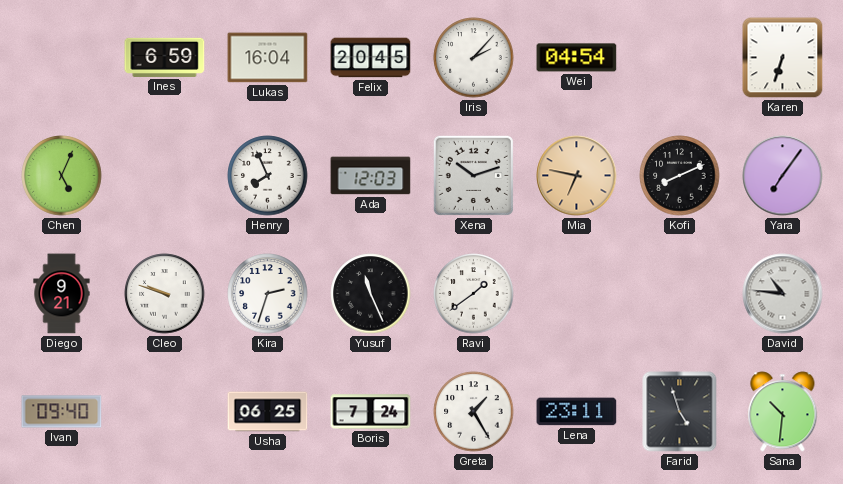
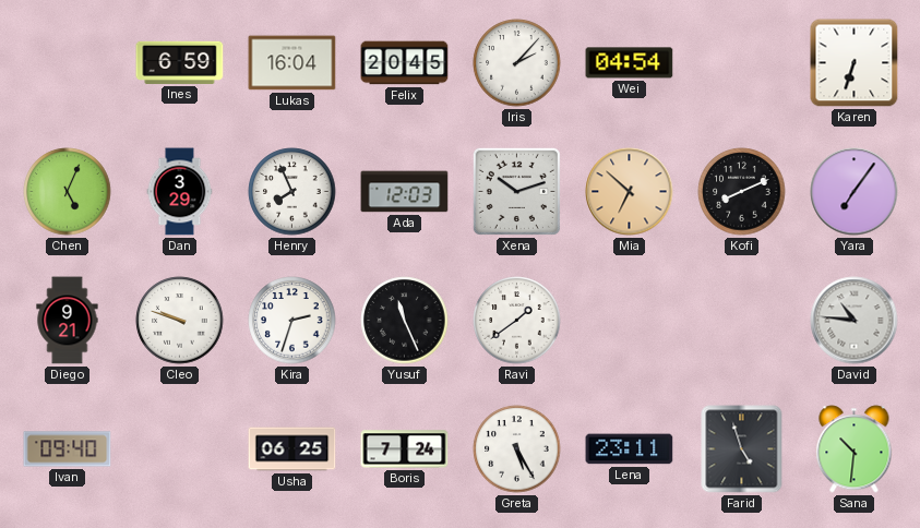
Dan: none -> 3:29 (180, 192)
Mia: 6:47 -> 6:52 (630, 192)
Greta: 1:25 -> 5:25 (517, 449)
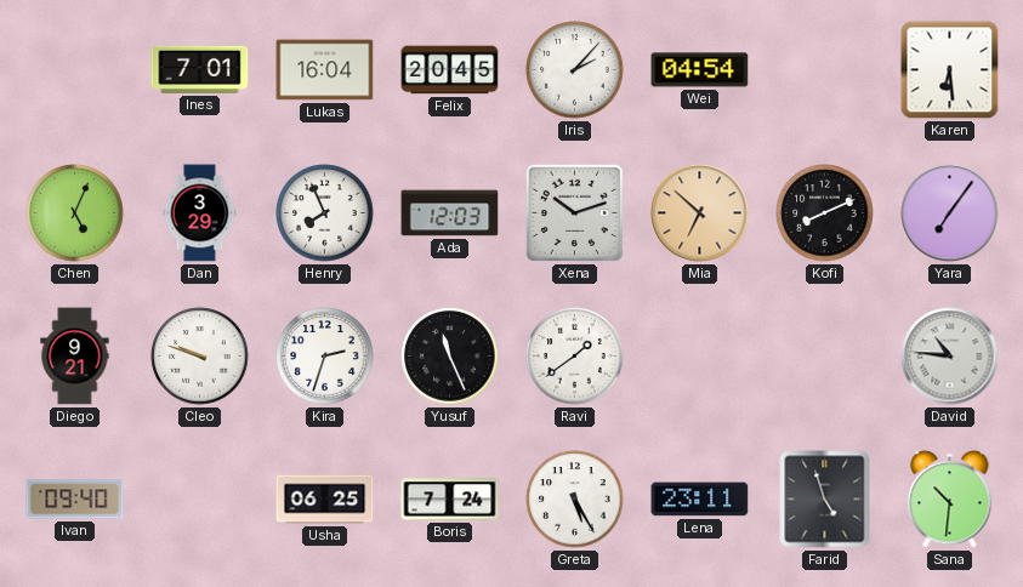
Ines: 6:59 -> 7:01 (200, 69)
Karen: 6:33 -> 6:29 (950, 70)
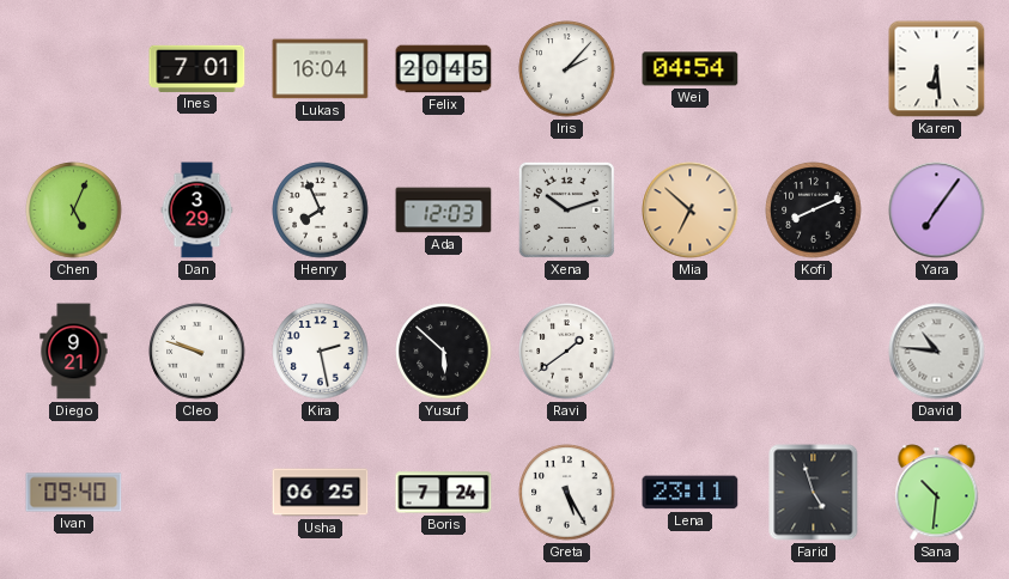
Kira: 2:33 -> 2:28 (321, 352)
Yusuf: 11:26 -> 5:52 (444, 352)
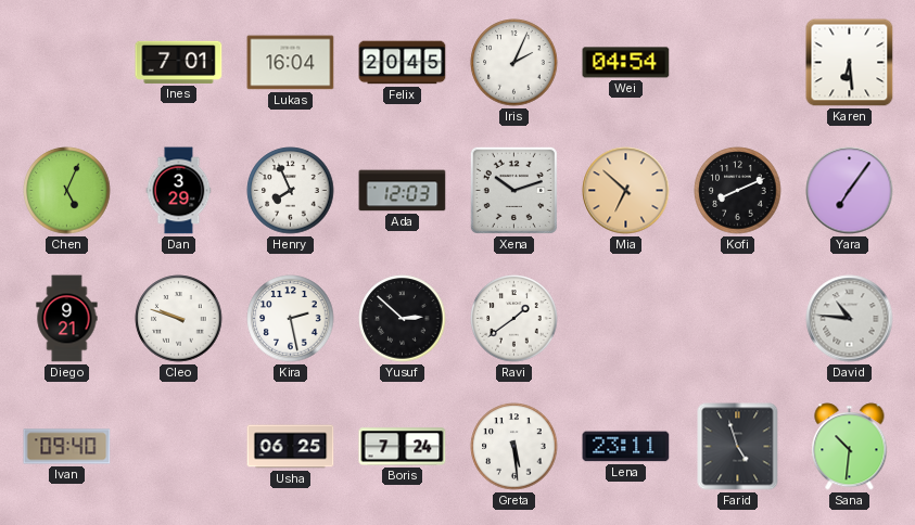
Iris: 2:07 -> 2:04 (514, 63)
Yusuf: 5:52 -> 2:52 (403, 319)
Greta: 5:25 -> 5:29 (514, 447)
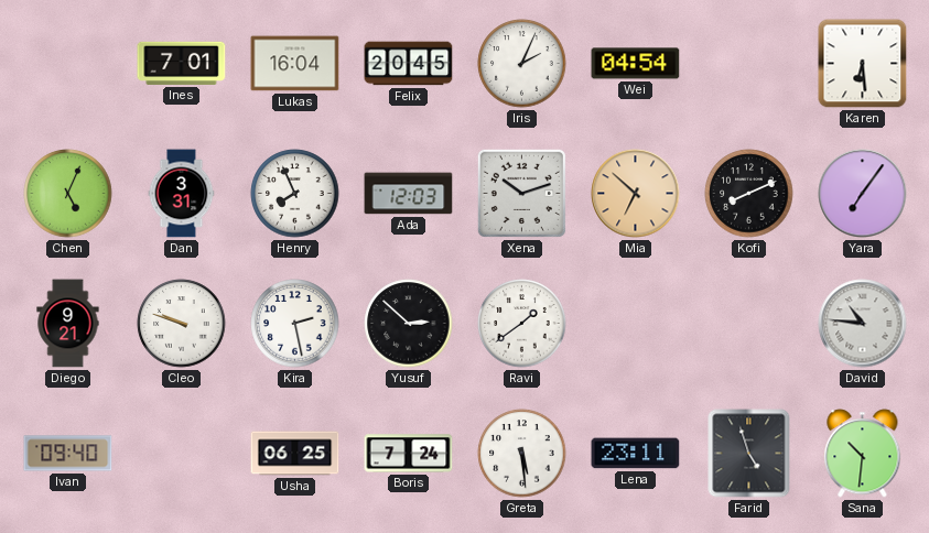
Dan: 3:29 -> 3:31 (182, 194)
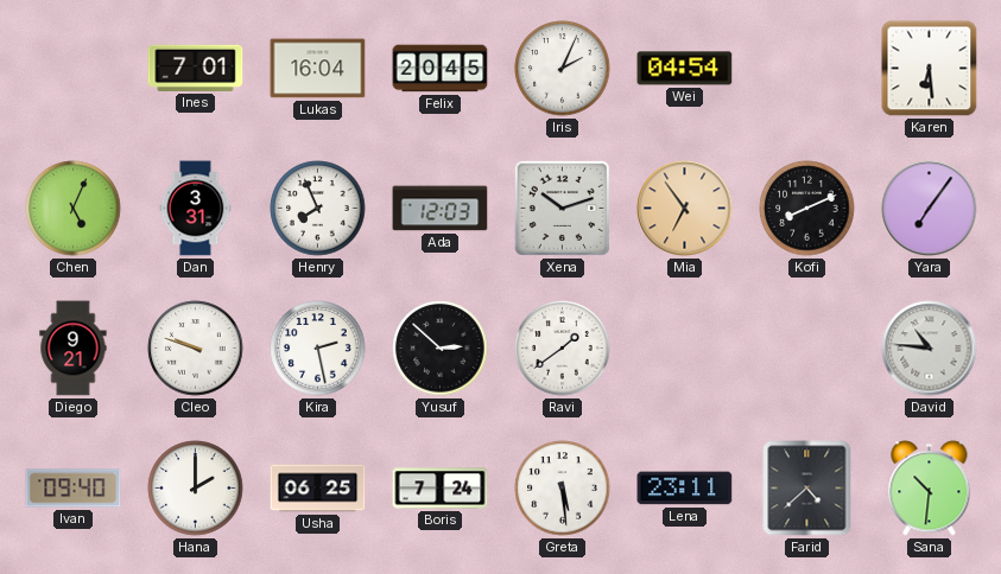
Mia: 6:52 -> 6:54 (685, 209)
Hana: none -> 2:00 (196, 489)
Farid: 4:57 -> 4:38 (807, 489)
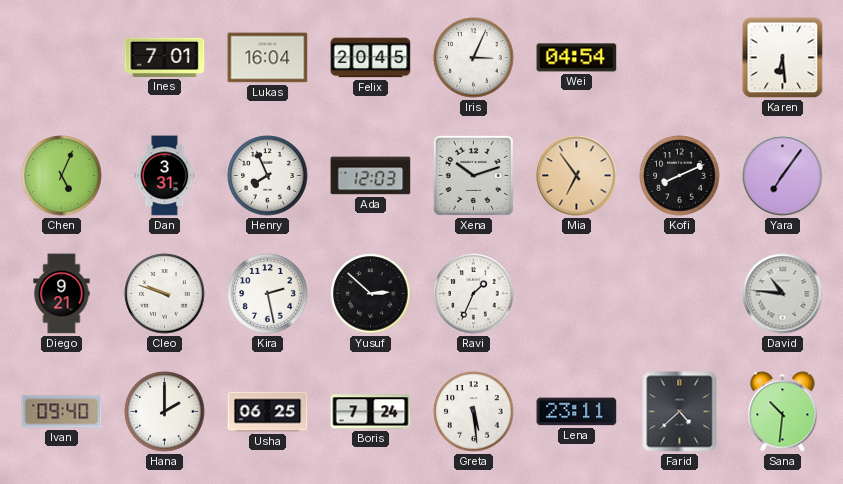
Iris: 2:04 -> 3:04 (474, 58)
Ravi: 1:39 -> 1:34 (474, 294)
